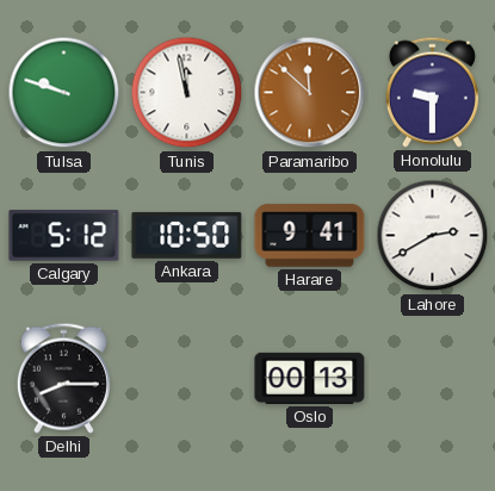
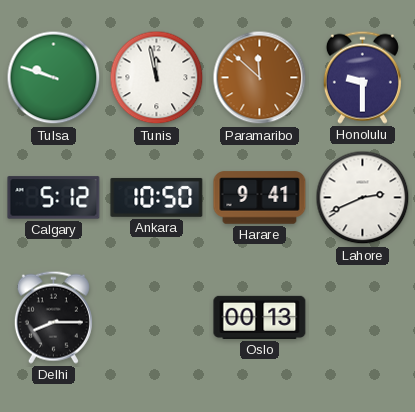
Lahore: 2:40 -> 2:41 (363, 198)
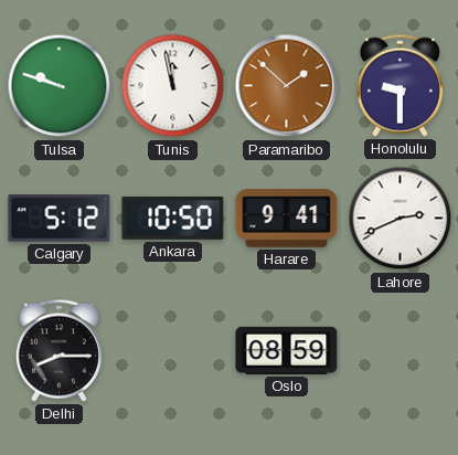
Paramaribo: 11:52 -> 1:52 (287, 86)
Oslo: 00:13 -> 08:59 (287, 350)
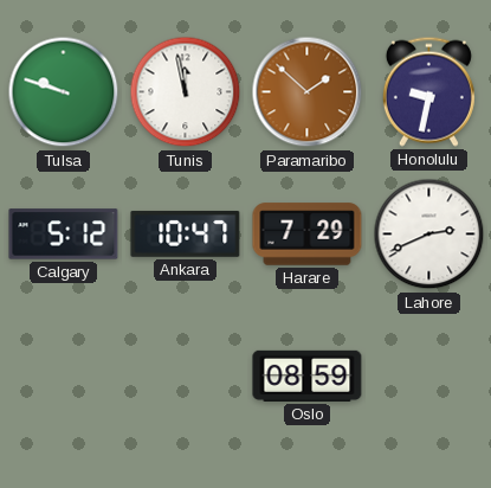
Honolulu: 9:30 -> 9:32 (428, 91)
Ankara: 10:50 -> 10:47 (186, 233)
Harare: 9:41 -> 7:29 (308, 235)
Delhi: 8:15 -> none (58, 350)
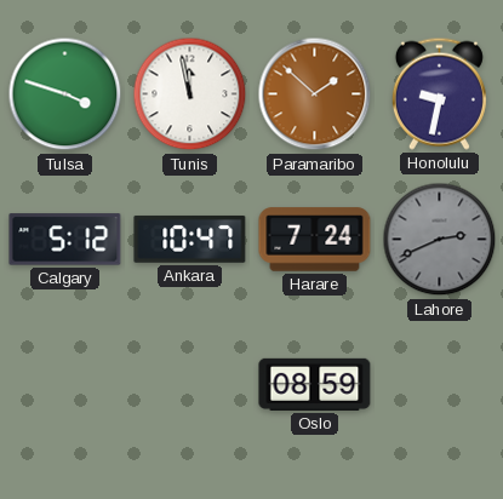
Tulsa: 9:48 -> 3:48 (65, 94)
Harare: 7:29 -> 7:24 (315, 240)
Lahore dial: white -> grey (440, 240)
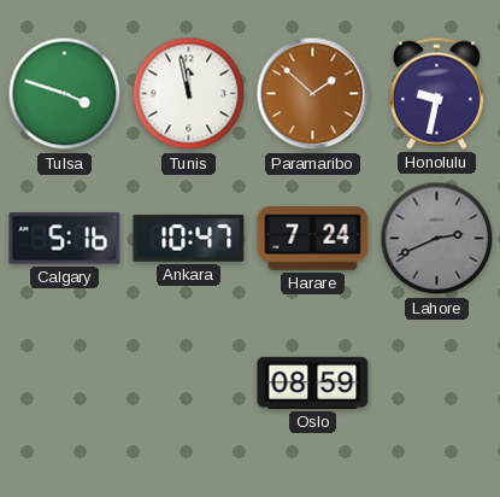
Calgary: 5:12 -> 5:16 (65, 239)
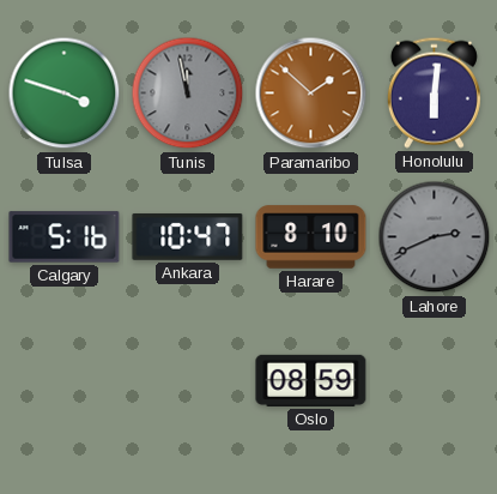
Tunis dial: white -> grey (188, 94)
Honolulu: 9:32 -> 6:01 (434, 92)
Harare: 7:24 -> 8:10 (311, 237)
